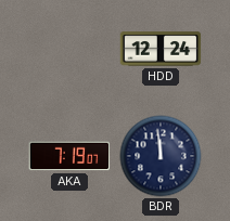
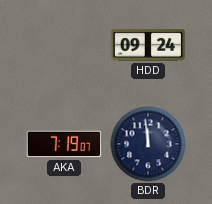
HDD: 12:24 -> 09:24 (148, 45)
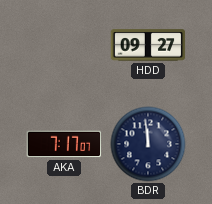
HDD: 09:24 -> 09:27 (148, 45)
AKA: 7:19 -> 7:17 (64, 144)
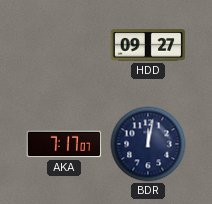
BDR: 11:59 -> 12:02 (148, 144)
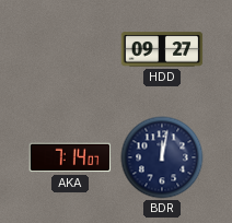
AKA: 7:17 -> 7:14 (70, 157)
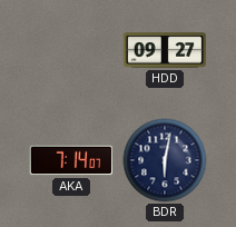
BDR: 12:02 -> 6:02 (165, 160)
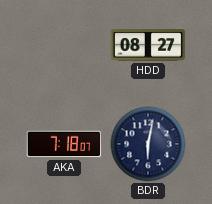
HDD: 09:27 -> 08:27 (148, 45)
AKA: 7:14 -> 7:18 (64, 144)
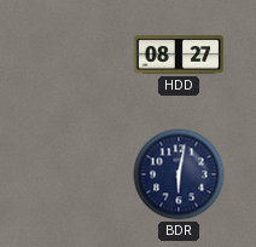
AKA: 7:18 -> none (64, 144)
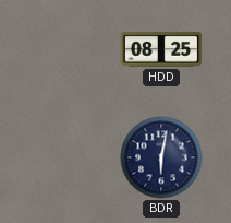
HDD: 08:27 -> 08:25 (161, 49)
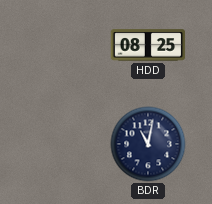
BDR: 6:02 -> 11:02 (148, 144)
